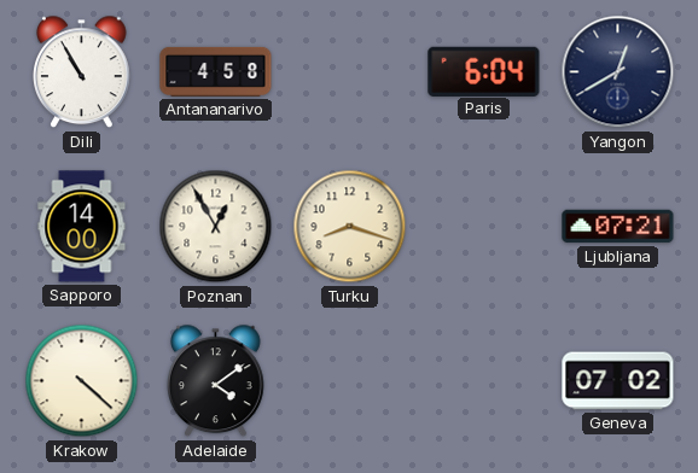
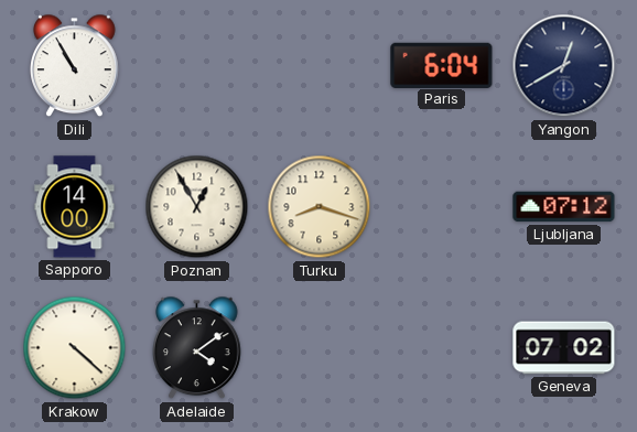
Antananarivo: 4:58 -> none (216, 71)
Ljubljana: 07:21 -> 07:12 (564, 207)
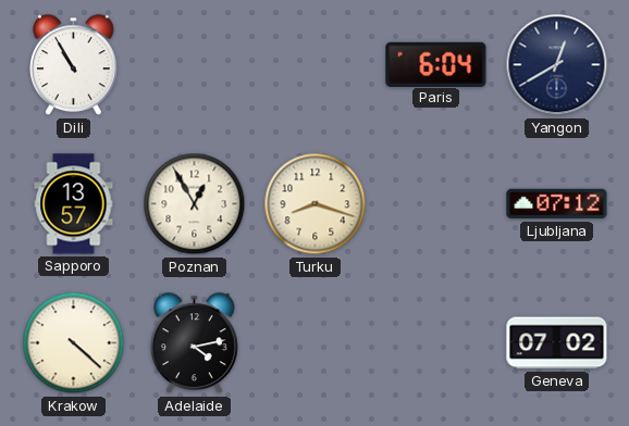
Sapporo: 14:00 -> 13:57 (74, 204)
Adelaide: 4:09 -> 4:13 (195, 343)
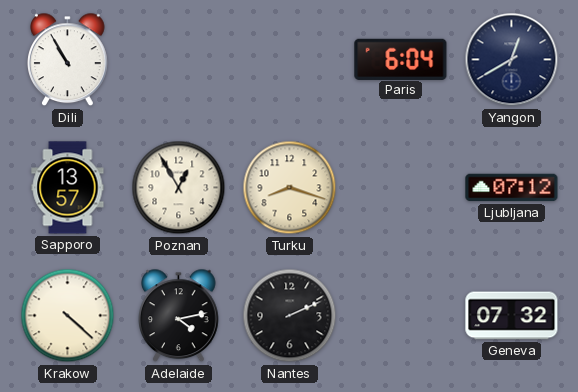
Nantes: none -> 2:11 (290, 316)
Geneva: 07:02 -> 07:32 (512, 316)
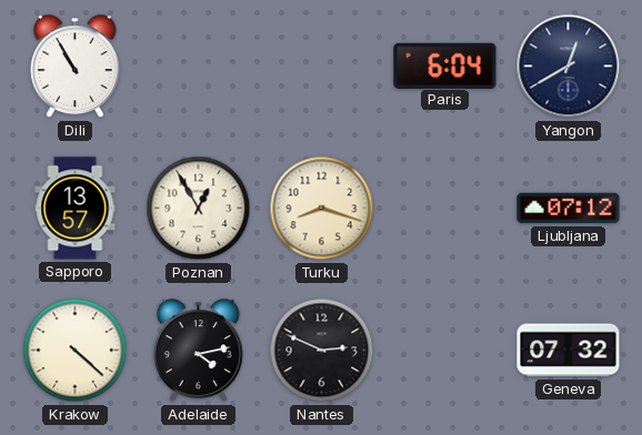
Nantes: 2:11 -> 2:49 (322, 351)
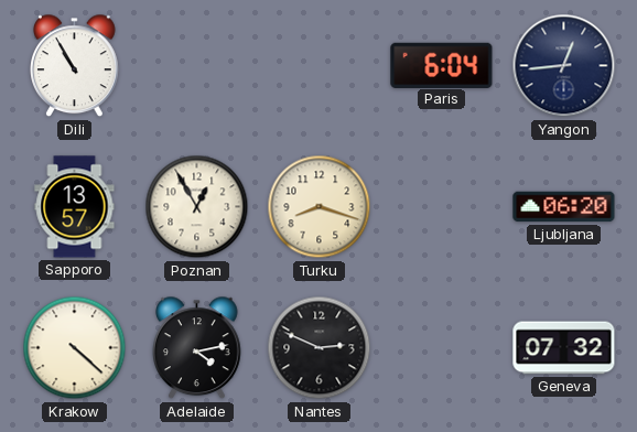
Yangon: 12:40 -> 12:44 (564, 66)
Ljubljana: 07:12 -> 06:20 (564, 207)
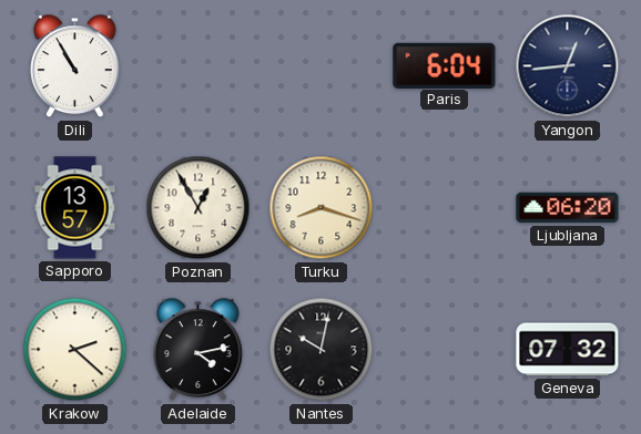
Krakow: 4:22 -> 2:22 (75, 350)
Nantes: 2:49 -> 10:02 (322, 350)
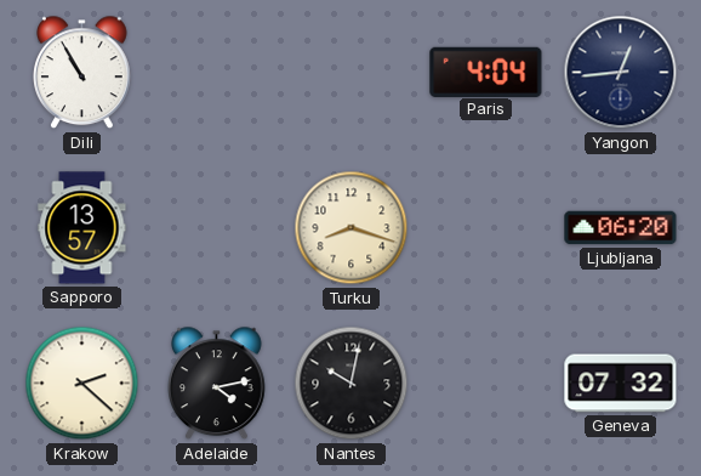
Paris: 6:04 -> 4:04 (486, 72)
Poznan: 12:55 -> none (199, 208)
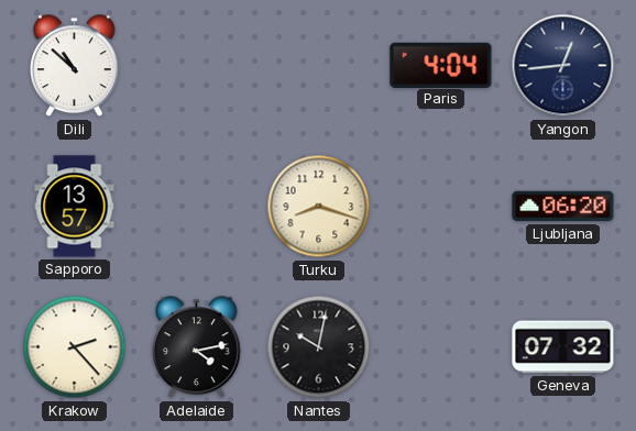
Dili: 10:55 -> 10:52 (75, 66)
Krakow: 2:22 -> 2:23 (75, 347)
